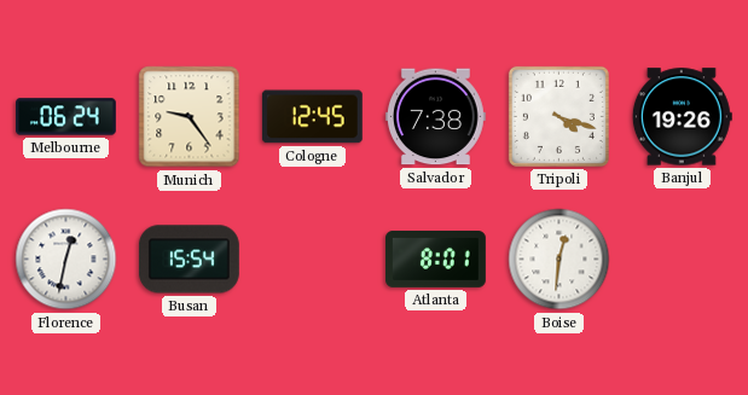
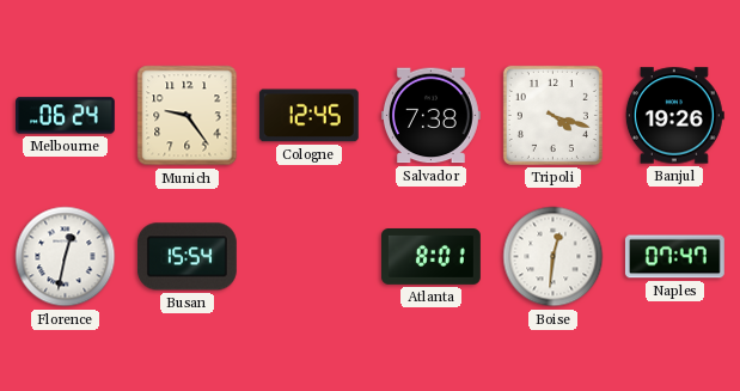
Naples: none -> 07:47 (674, 257)
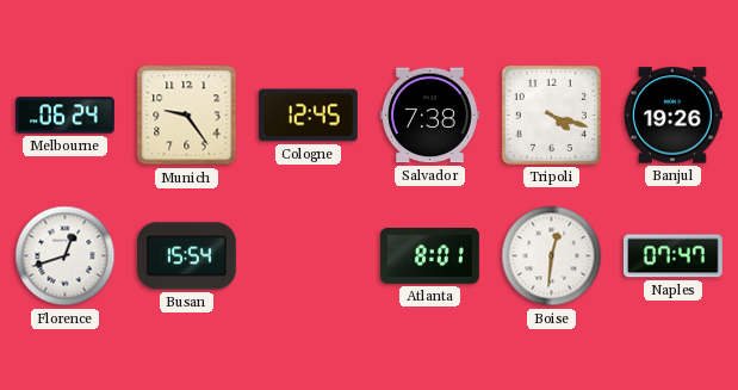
Florence: 12:32 -> 12:42 (66, 256)
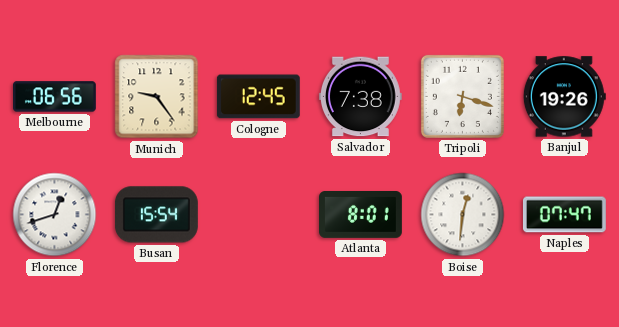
Melbourne: 06:24 -> 06:56 (55, 97)
Tripoli: 4:18 -> 6:18 (462, 96)
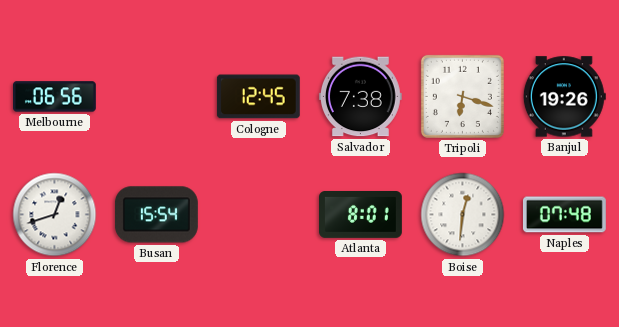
Munich: 9:24 -> none (157, 97)
Naples: 07:47 -> 07:48 (564, 215)
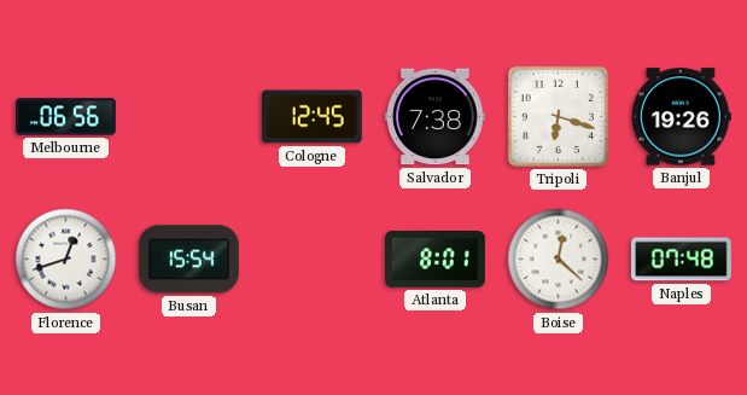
Boise: 12:31 -> 12:22 (559, 260)
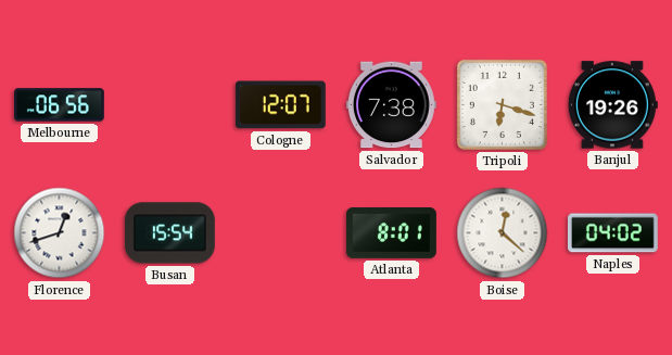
Cologne: 12:45 -> 12:07 (280, 105)
Naples: 07:48 -> 04:02 (612, 233)
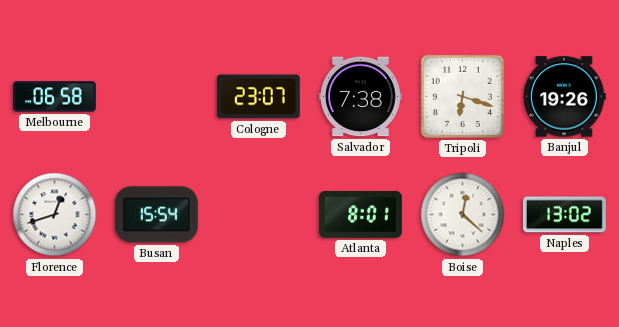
Melbourne: 06:56 -> 06:58 (55, 97)
Cologne: 12:07 -> 23:07 (258, 97)
Naples: 04:02 -> 13:02 (564, 215)
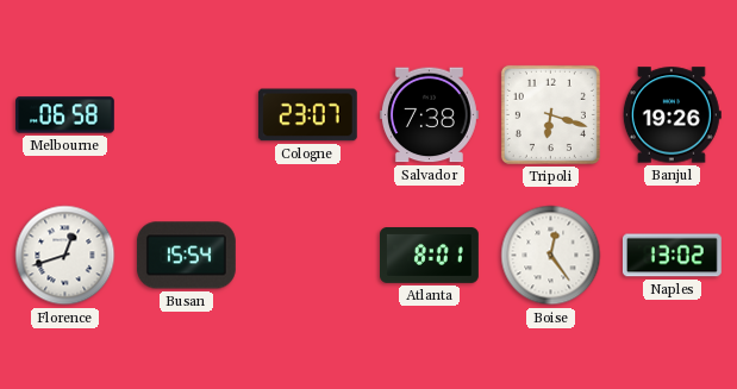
Boise: 12:22 -> 12:24 (551, 256)
